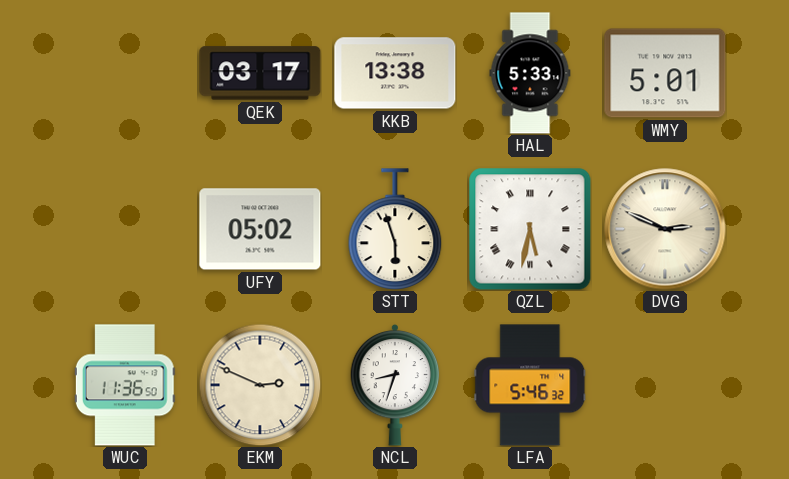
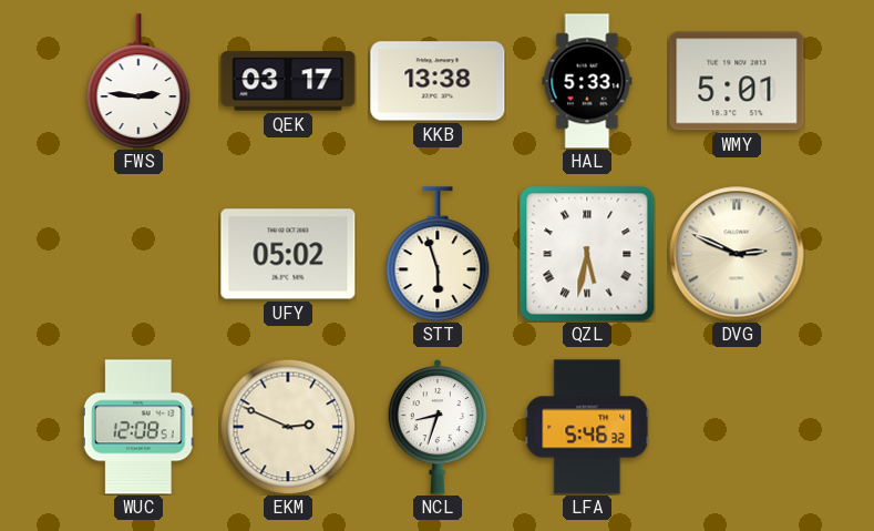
FWS: none -> 2:46 (138, 81)
WUC: 11:36 -> 12:08 (138, 427)
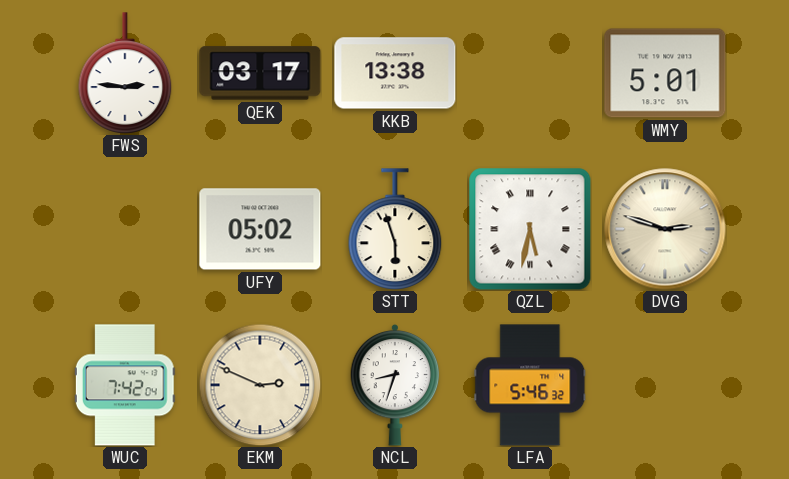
HAL: 5:33 -> none (587, 81)
DVG: 2:49 -> 2:48 (665, 229)
WUC: 12:08 -> 7:42 (125, 385)
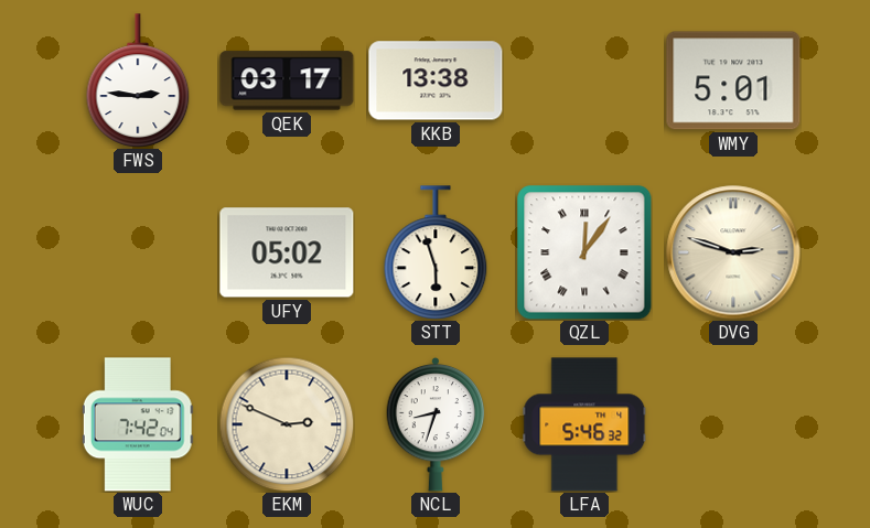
QZL: 5:32 -> 12:06 (584, 252)
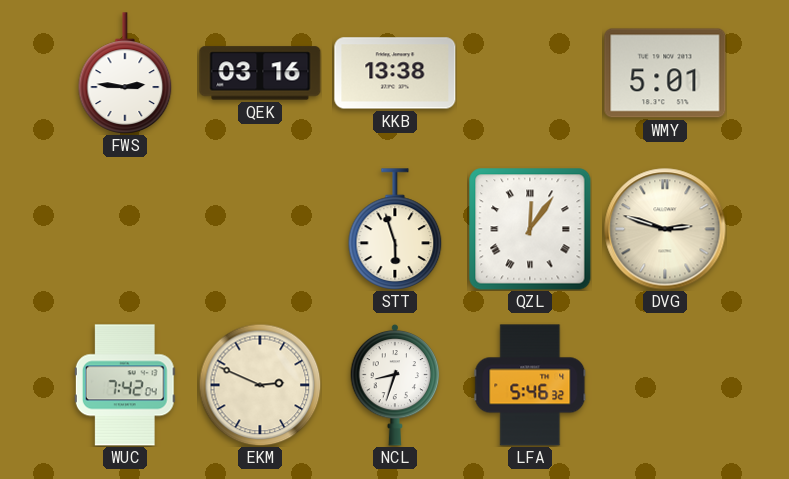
QEK: 03:17 -> 03:16 (260, 73)
UFY: 05:02 -> none (287, 252)
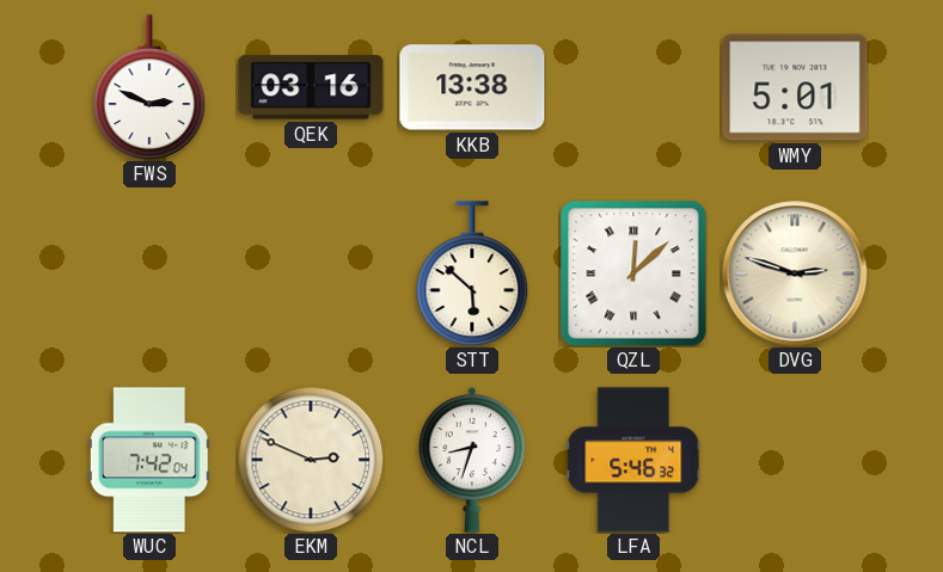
FWS: 2:46 -> 2:49 (149, 87)
STT: 5:57 -> 5:52 (472, 273)
QZL: 12:06 -> 12:08 (633, 273)
